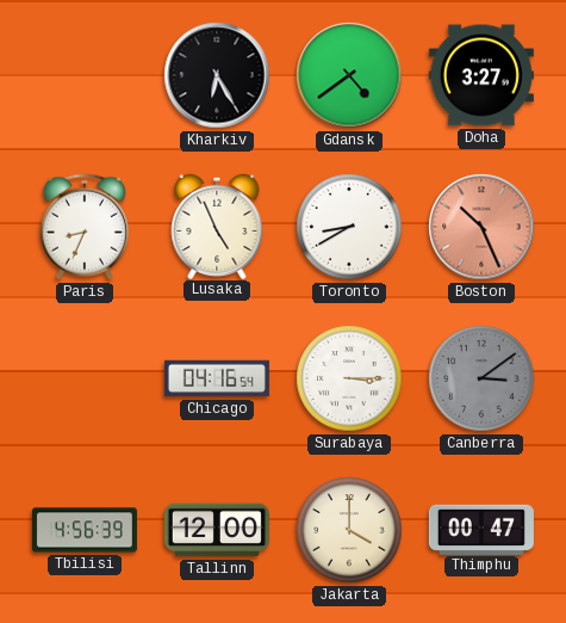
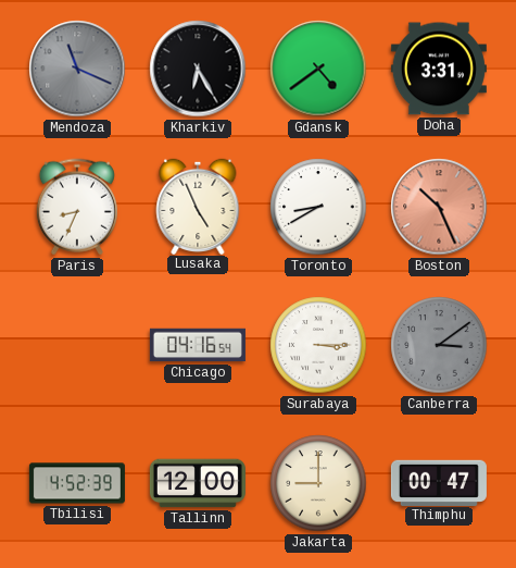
Mendoza: none -> 11:19 (77, 69)
Doha: 3:27 -> 3:31 (439, 69)
Tbilisi: 4:56 -> 4:52 (77, 483)
Jakarta: 4:00 -> 9:00 (318, 483)
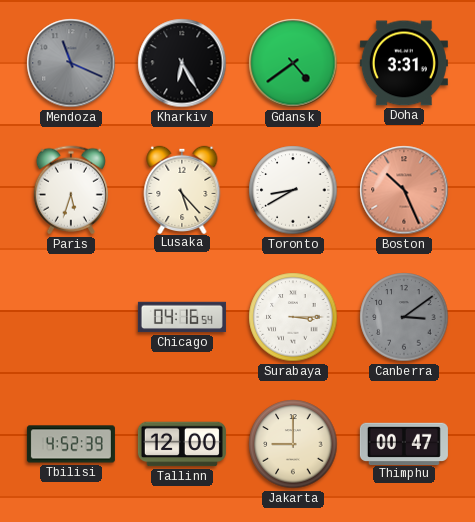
Paris: 8:34 -> 5:33 (71, 190)
Lusaka: 4:56 -> 5:23 (182, 189)
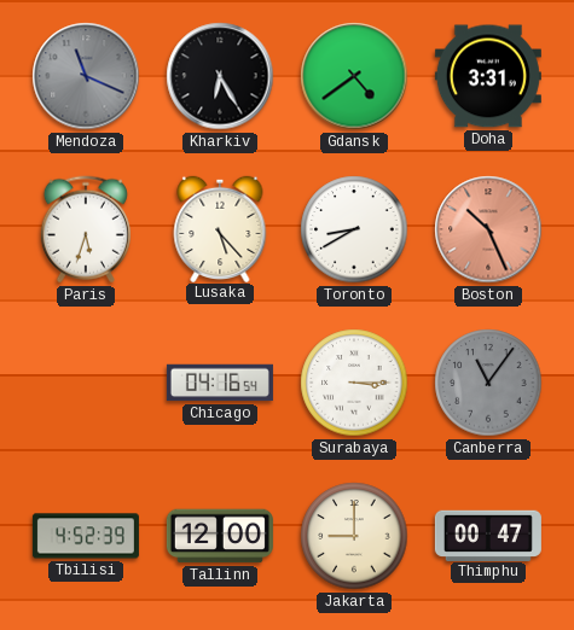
Canberra: 3:09 -> 11:06 (488, 383)
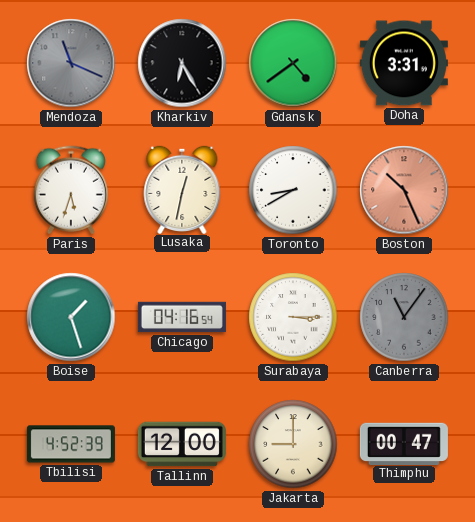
Lusaka: 5:23 -> 12:32 (182, 189)
Boise: none -> 1:27 (71, 317)
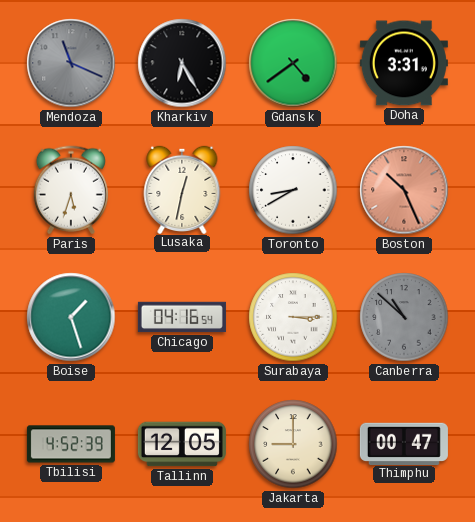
Canberra: 11:06 -> 10:52 (404, 317)
Tallinn: 12:00 -> 12:05 (182, 444)
